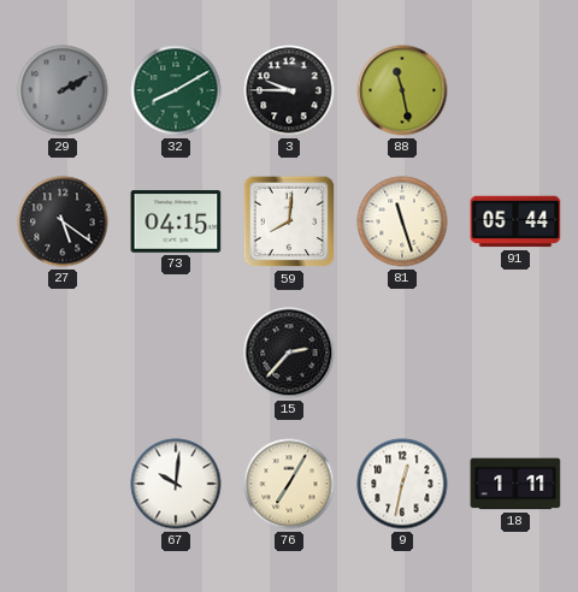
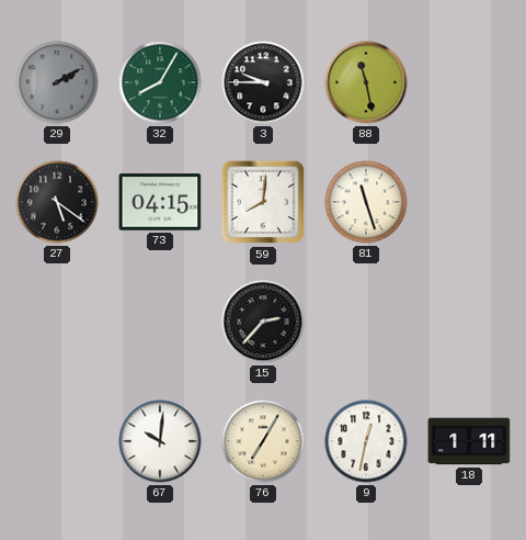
32: 8:10 -> 8:05 (160, 82)
91: 05:44 -> none (515, 221)
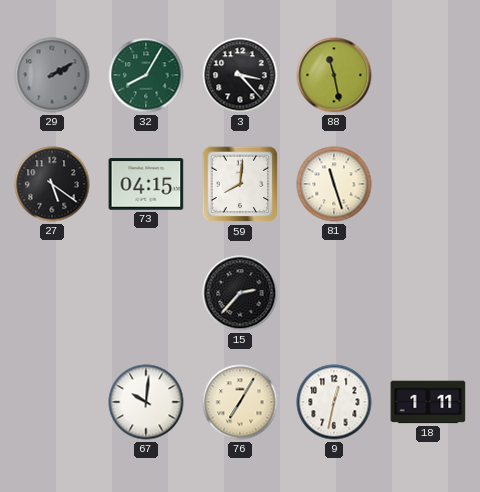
3: 9:45 -> 3:23 (240, 75)
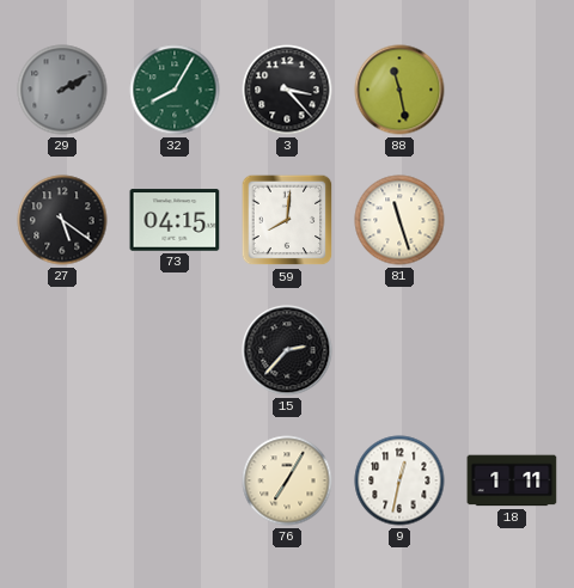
67: 10:01 -> none (146, 402)
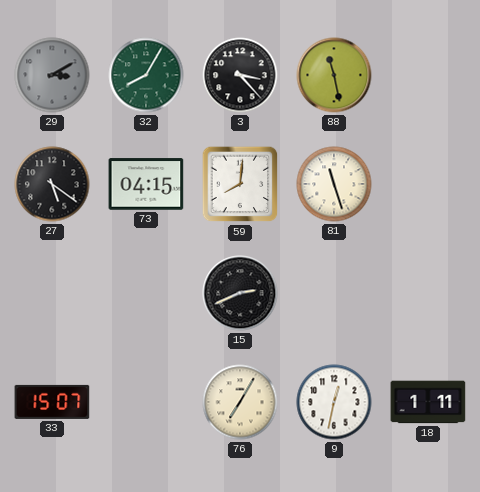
29: 2:10 -> 3:10 (52, 75)
15: 2:37 -> 2:41 (240, 293)
33: none -> 15:07 (52, 402)
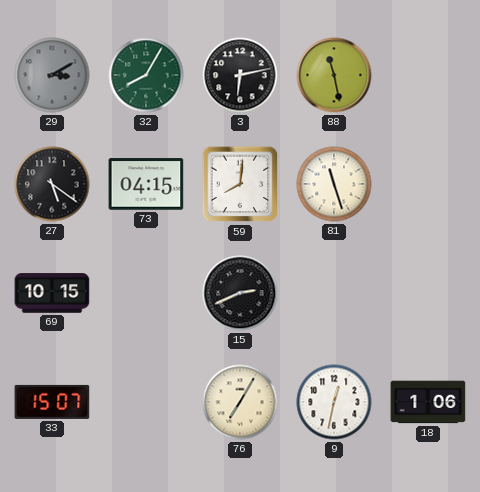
3: 3:23 -> 6:13 (240, 75)
69: none -> 10:15 (52, 293)
18: 1:11 -> 1:06 (428, 402)
